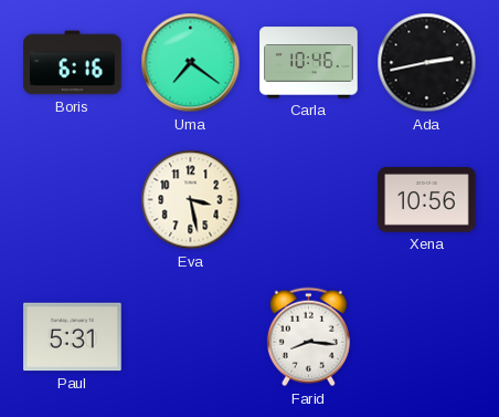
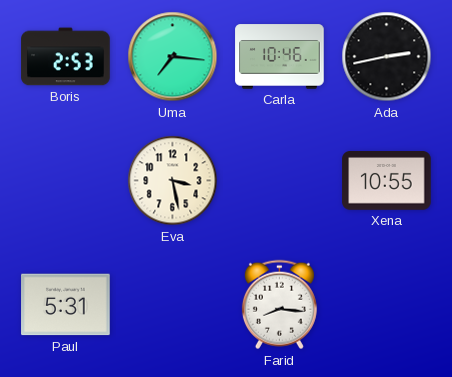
Boris: 6:16 -> 2:53 (66, 57)
Uma: 7:21 -> 7:16 (173, 57)
Xena: 10:56 -> 10:55 (387, 181)
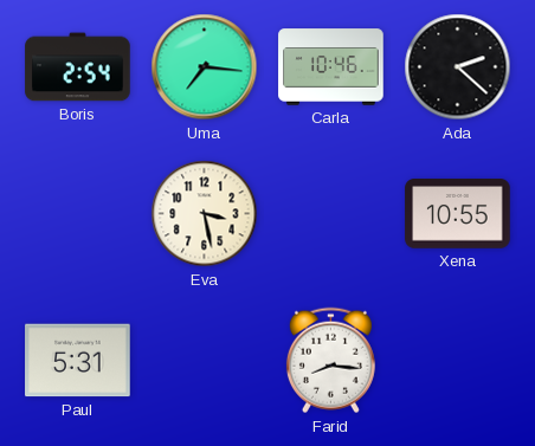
Boris: 2:53 -> 2:54 (78, 67)
Ada: 2:43 -> 2:22 (458, 67)
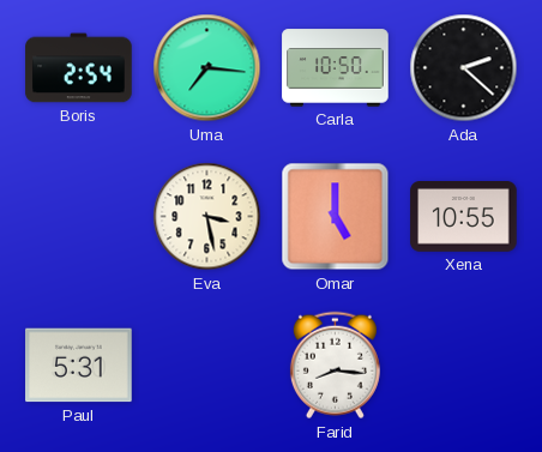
Carla: 10:46 -> 10:50 (336, 68)
Omar: none -> 5:00 (336, 217)
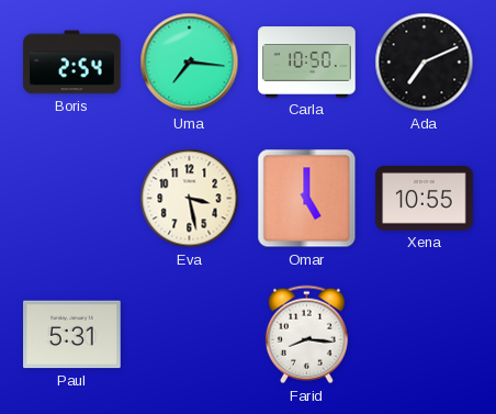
Ada: 2:22 -> 7:11 (425, 63)
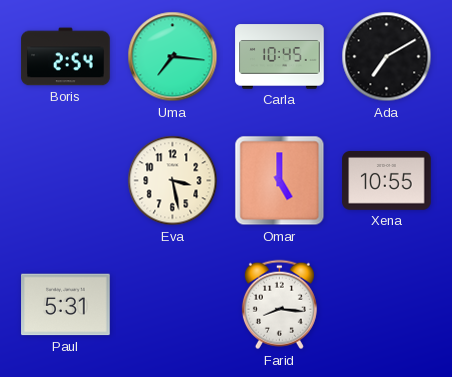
Carla: 10:50 -> 10:45 (280, 57)
Ada: 7:11 -> 7:10 (387, 57)
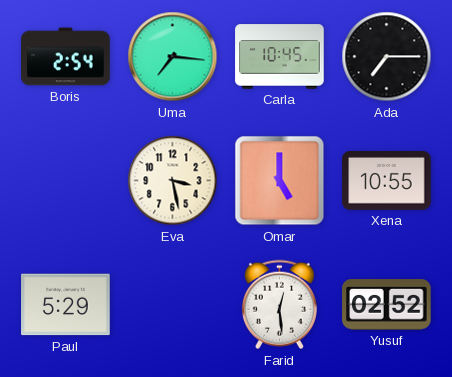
Ada: 7:10 -> 7:15 (387, 57)
Paul: 5:31 -> 5:29 (66, 305)
Farid: 8:16 -> 12:29 (279, 305)
Yusuf: none -> 02:52 (387, 305)
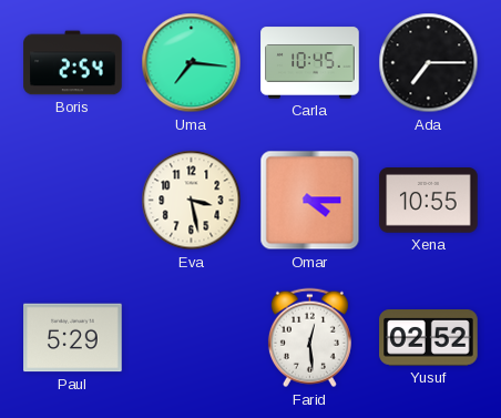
Omar: 5:00 -> 4:15 (310, 201)
